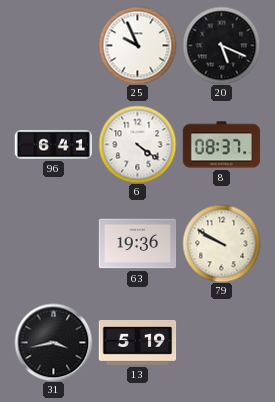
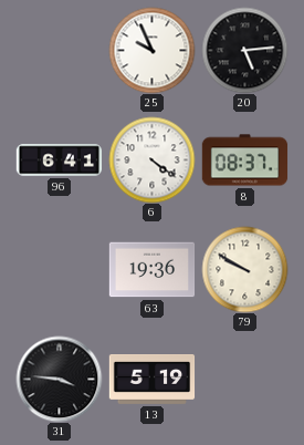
20: 5:19 -> 5:14 (244, 50)
31: 3:43 -> 3:46 (59, 379)
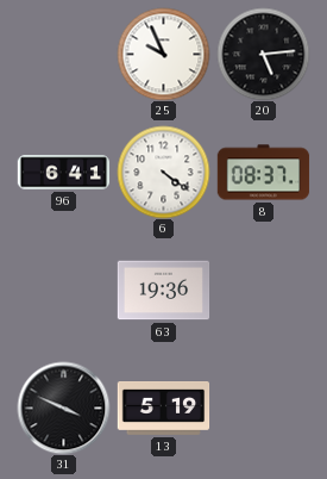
79: 9:50 -> none (244, 269)
31: 3:46 -> 3:49 (63, 408)
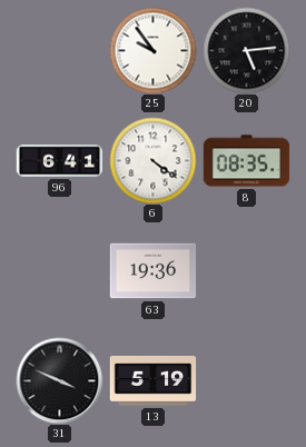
25: 9:56 -> 9:54 (152, 50)
8: 08:37 -> 08:35 (246, 161)
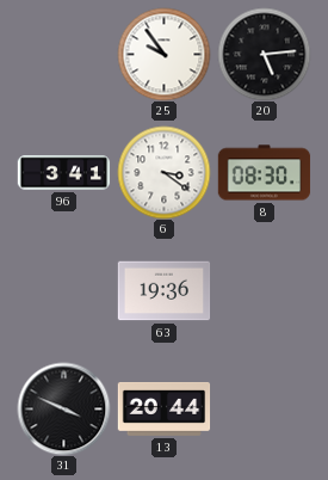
96: 6:41 -> 3:41 (63, 173)
6: 4:21 -> 3:21 (163, 172)
8: 08:35 -> 08:30 (264, 173)
13: 5:19 -> 20:44 (163, 410)
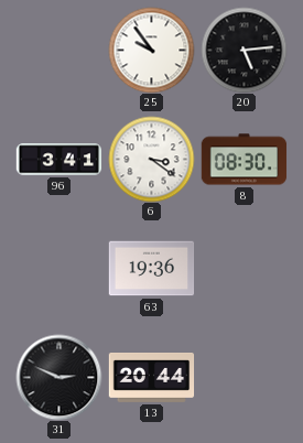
31: 3:49 -> 2:49 (58, 377)
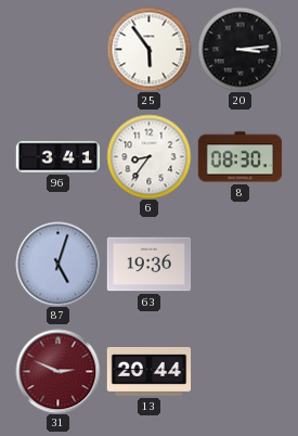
25: 9:54 -> 5:54 (148, 49)
20: 5:14 -> 3:14 (239, 49)
6: 3:21 -> 8:36 (148, 156)
87: none -> 5:03 (57, 264)
31 dial: black -> burgundy (57, 371)
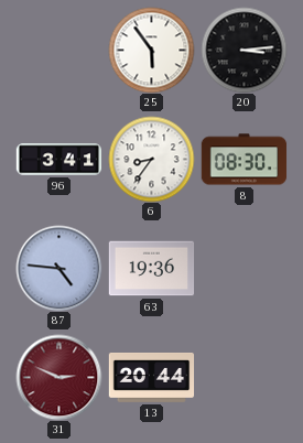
87: 5:03 -> 4:46 (58, 268)
